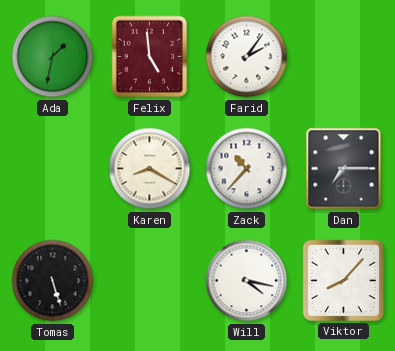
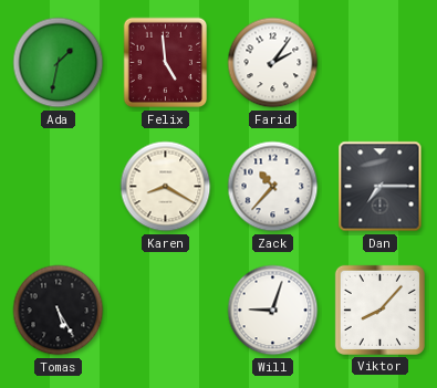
Tomas: 5:27 -> 5:25 (59, 311)
Will: 4:17 -> 9:03 (273, 311)
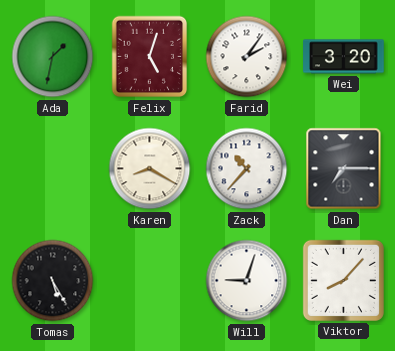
Felix: 4:59 -> 5:03 (150, 57)
Wei: none -> 3:20 (344, 57)
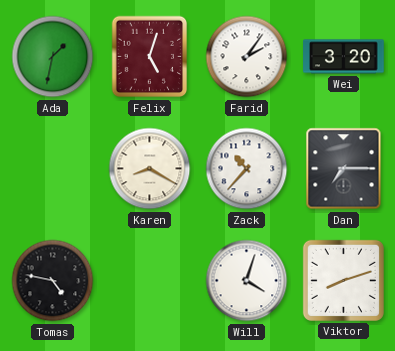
Tomas: 5:25 -> 4:47 (53, 281)
Will: 9:03 -> 4:03 (247, 281)
Viktor: 8:07 -> 8:12 (343, 280)
